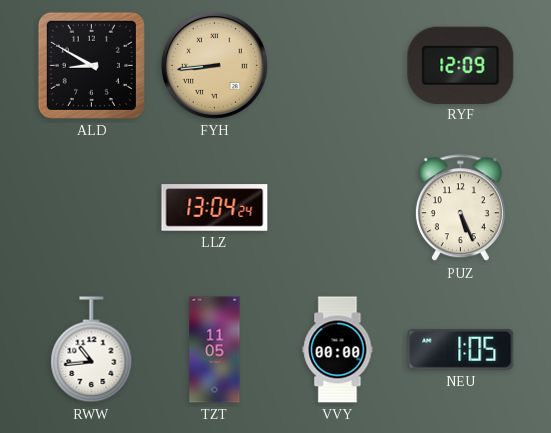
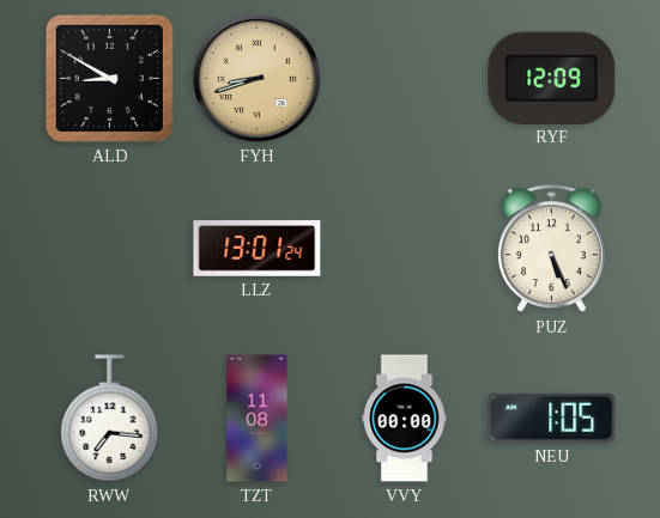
FYH: 8:44 -> 8:42 (256, 78)
LLZ: 13:04 -> 13:01 (258, 249)
RWW: 10:44 -> 7:16 (110, 419)
TZT: 11:05 -> 11:08 (258, 419)
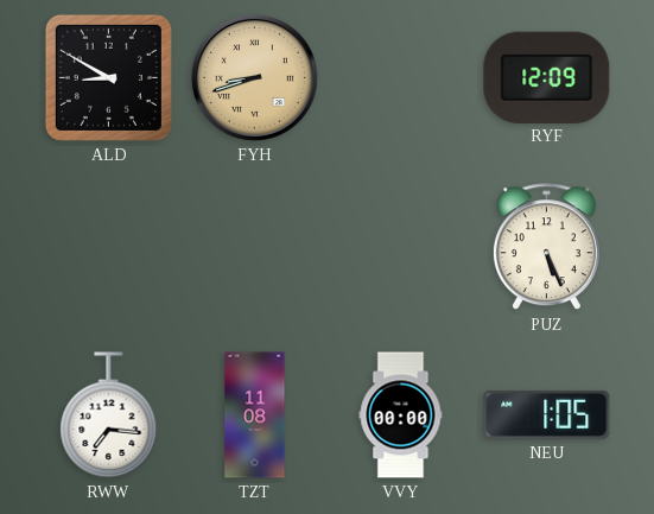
LLZ: 13:01 -> none (258, 249)
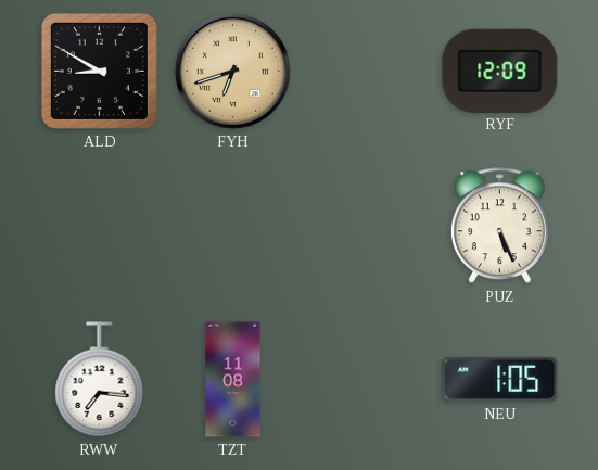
FYH: 8:42 -> 6:42 (232, 71)
VVY: 00:00 -> none (401, 415)
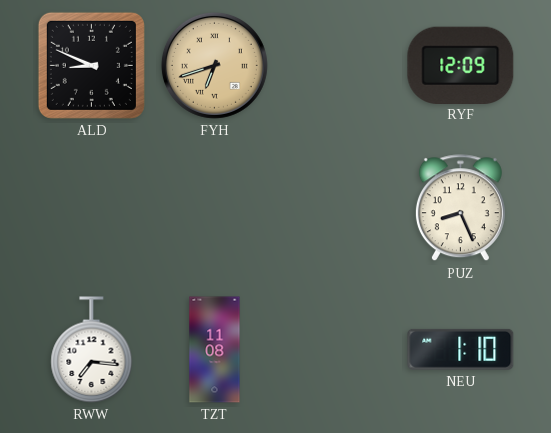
ALD: 8:50 -> 8:49 (91, 65)
PUZ: 5:26 -> 8:26 (460, 208)
NEU: 1:05 -> 1:10 (461, 349)
